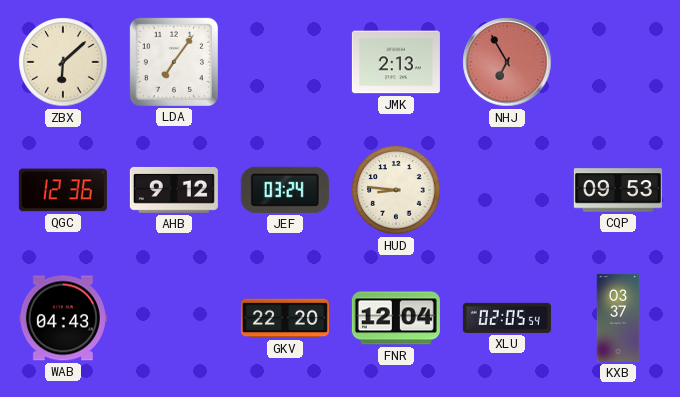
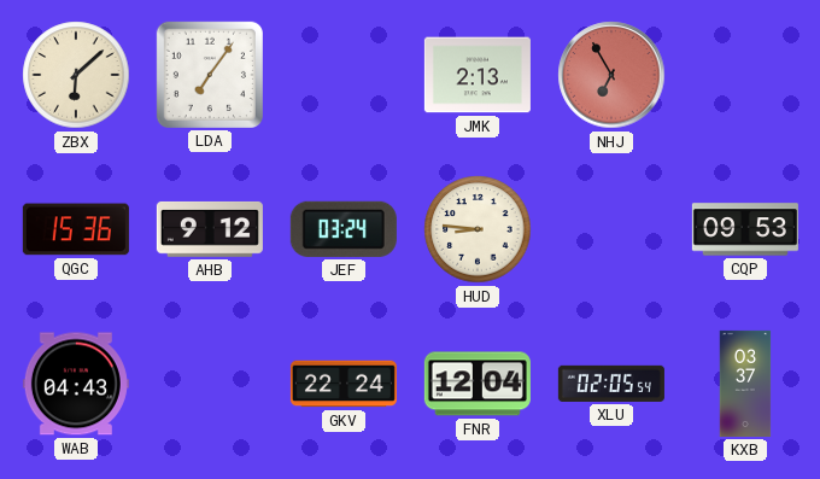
QGC: 12:36 -> 15:36 (76, 229)
GKV: 22:20 -> 22:24 (344, 384)
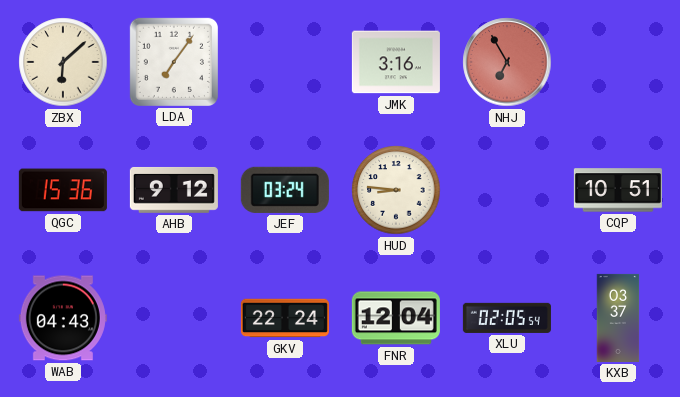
JMK: 2:13 -> 3:16 (396, 62)
CQP: 09:53 -> 10:51 (618, 190)
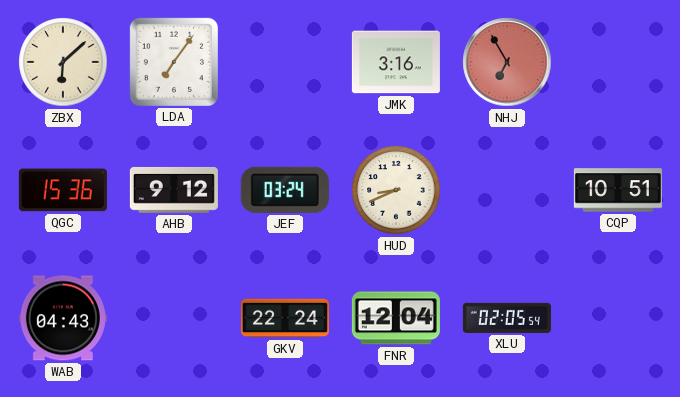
HUD: 8:46 -> 8:41 (396, 190)
KXB: 03:37 -> none (618, 318)
